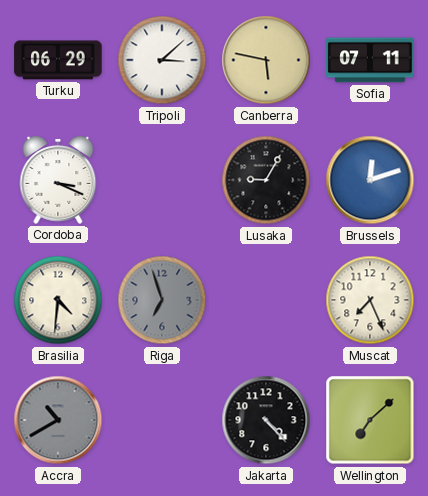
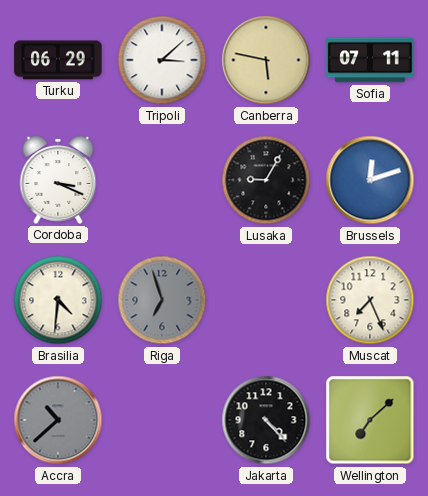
Accra: 10:40 -> 10:38 (58, 420)
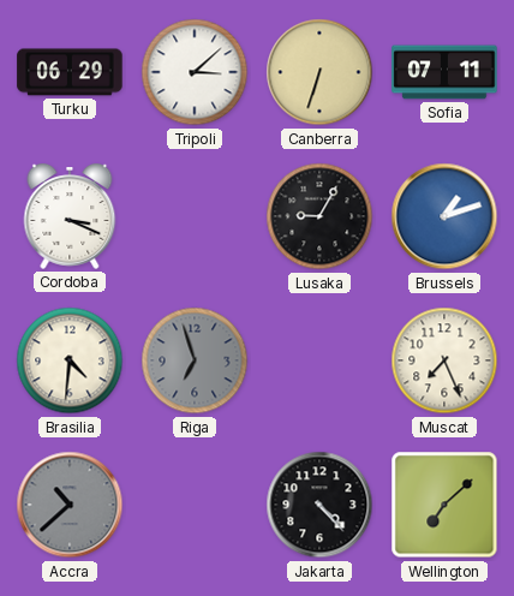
Canberra: 5:47 -> 6:33 (319, 72)
Brussels: 12:12 -> 1:12 (444, 216)
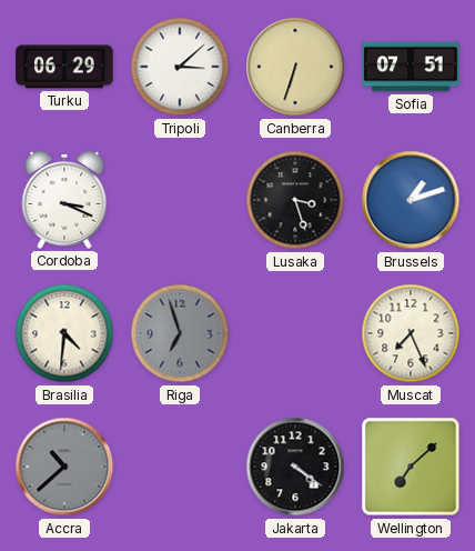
Sofia: 07:11 -> 07:51 (411, 67)
Lusaka: 9:05 -> 3:27 (295, 200)
Jakarta: 4:23 -> 4:21 (295, 467)
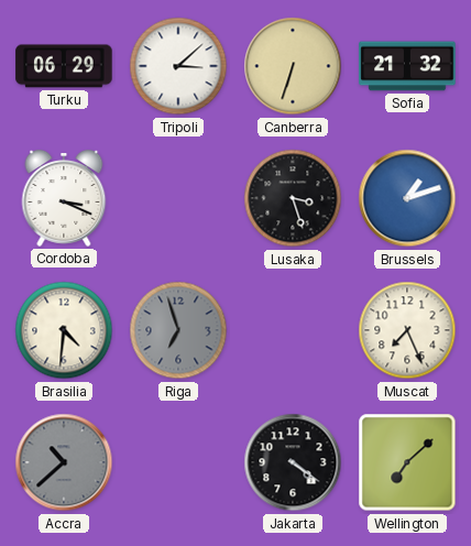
Sofia: 07:51 -> 21:32 (407, 66)
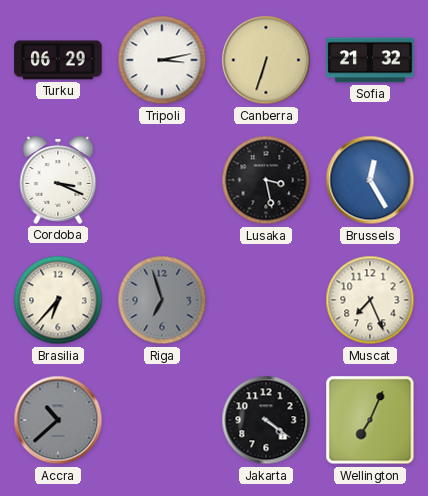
Tripoli: 3:08 -> 3:13 (162, 60)
Lusaka: 3:27 -> 3:28 (266, 180)
Brussels: 1:12 -> 12:25 (370, 180)
Brasilia: 4:31 -> 6:37 (58, 300)
Wellington: 7:08 -> 7:04 (370, 420)
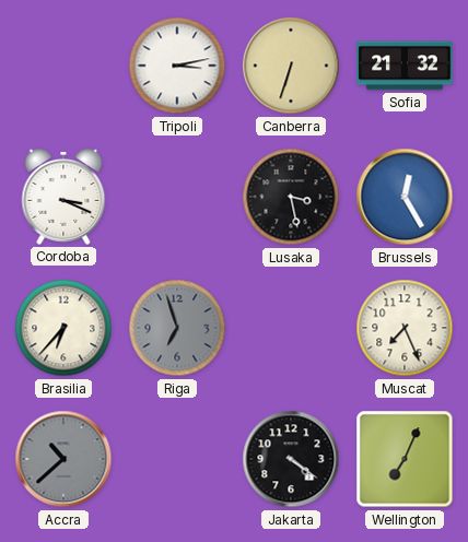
Turku: 06:29 -> none (58, 60)
